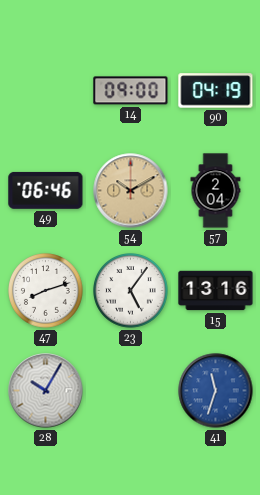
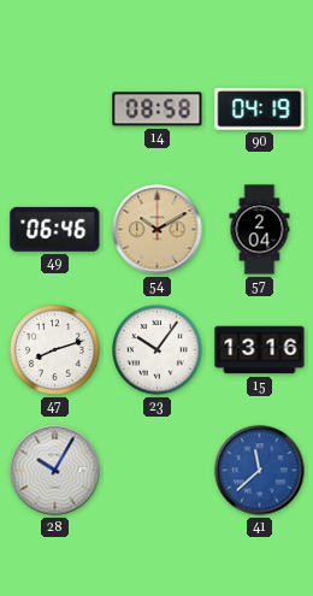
14: 09:00 -> 08:58 (158, 110)
23: 5:06 -> 10:06 (158, 350)
41: 11:33 -> 11:38 (260, 471)
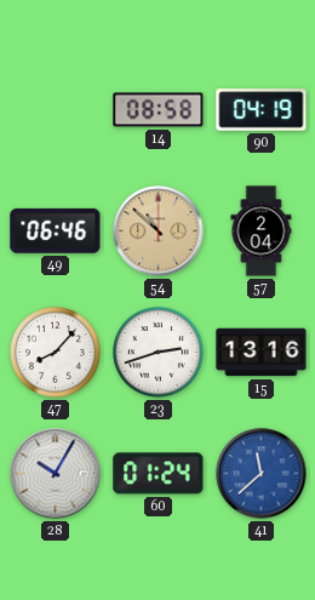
54: 10:10 -> 10:52 (159, 232)
47: 8:12 -> 8:07 (56, 353)
23: 10:06 -> 2:42 (159, 353)
60: none -> 01:24 (159, 474)
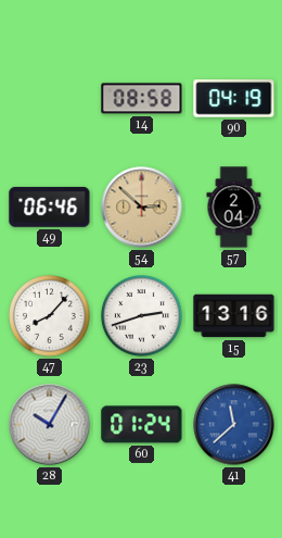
54: 10:52 -> 2:52 (142, 208)
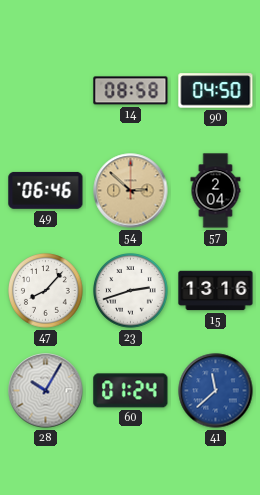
90: 04:19 -> 04:50 (216, 91)
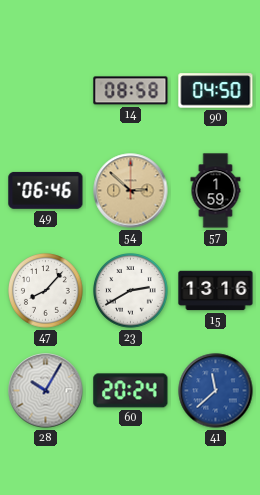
57: 2:04 -> 1:59 (216, 191)
23: 2:42 -> 2:40 (131, 291)
60: 01:24 -> 20:24 (131, 391)
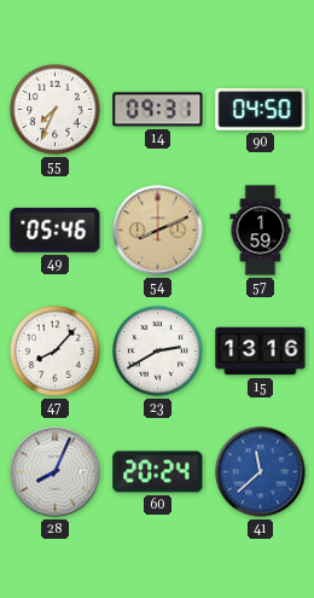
55: none -> 7:34 (56, 110)
14: 08:58 -> 09:31 (158, 110)
49: 06:46 -> 05:46 (56, 230)
54: 2:52 -> 8:11 (158, 231)
28: 10:05 -> 8:04 (56, 472)
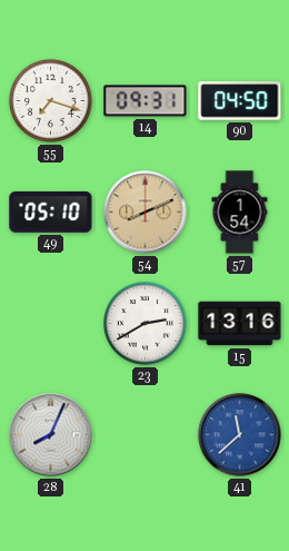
55: 7:34 -> 7:18 (51, 101)
49: 05:46 -> 05:10 (51, 211)
57: 1:59 -> 1:54 (240, 213)
47: 8:07 -> none (56, 352)
60: 20:24 -> none (158, 472)
